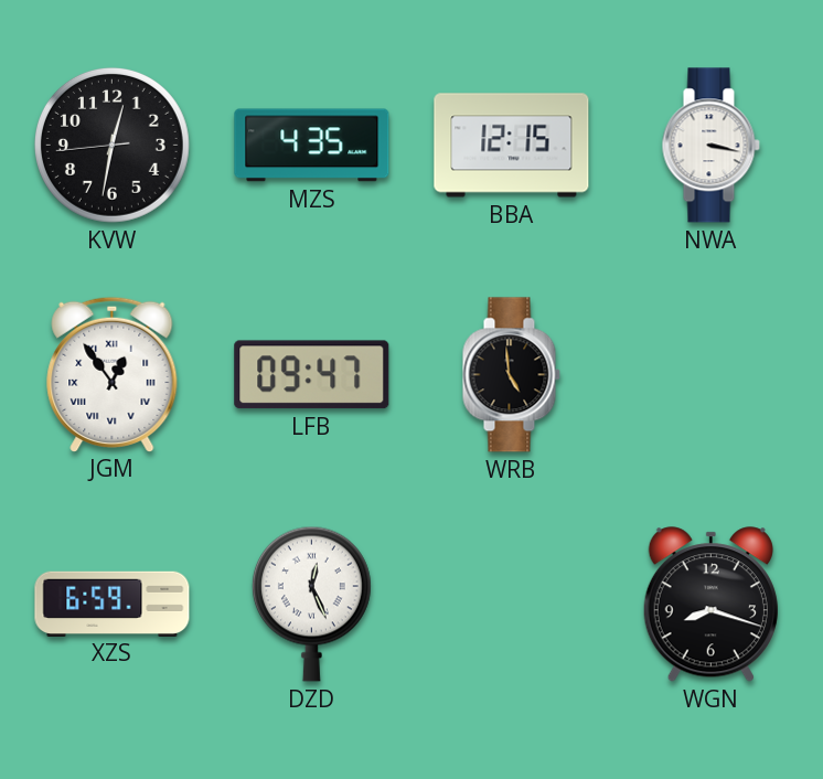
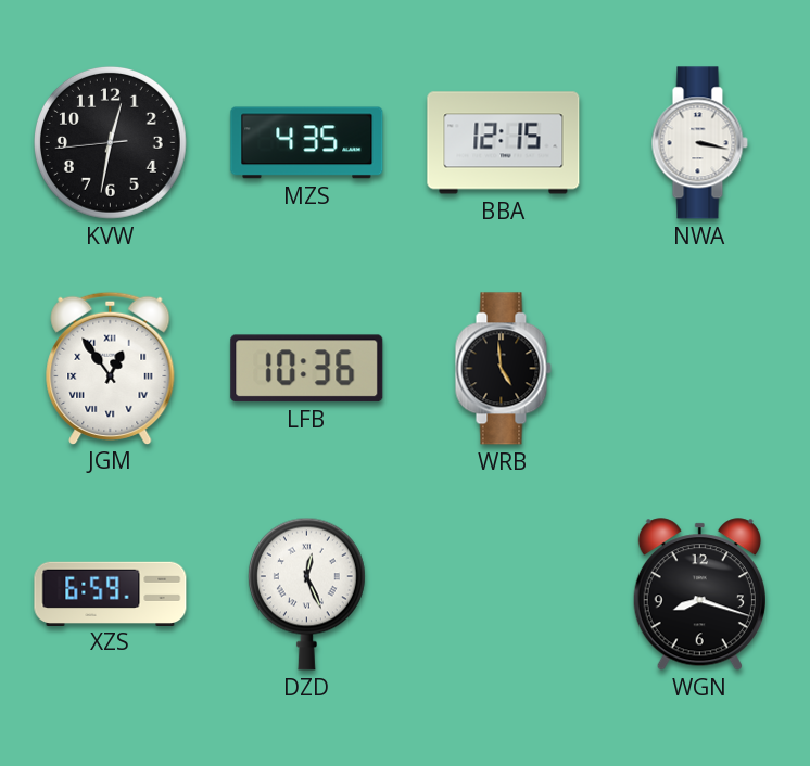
LFB: 09:47 -> 10:36 (307, 369)
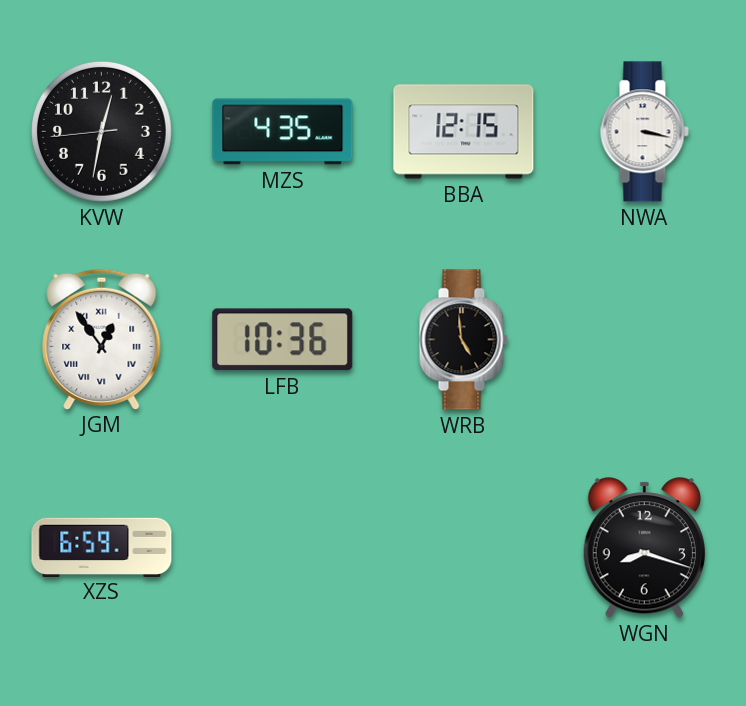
DZD: 12:26 -> none (306, 593)
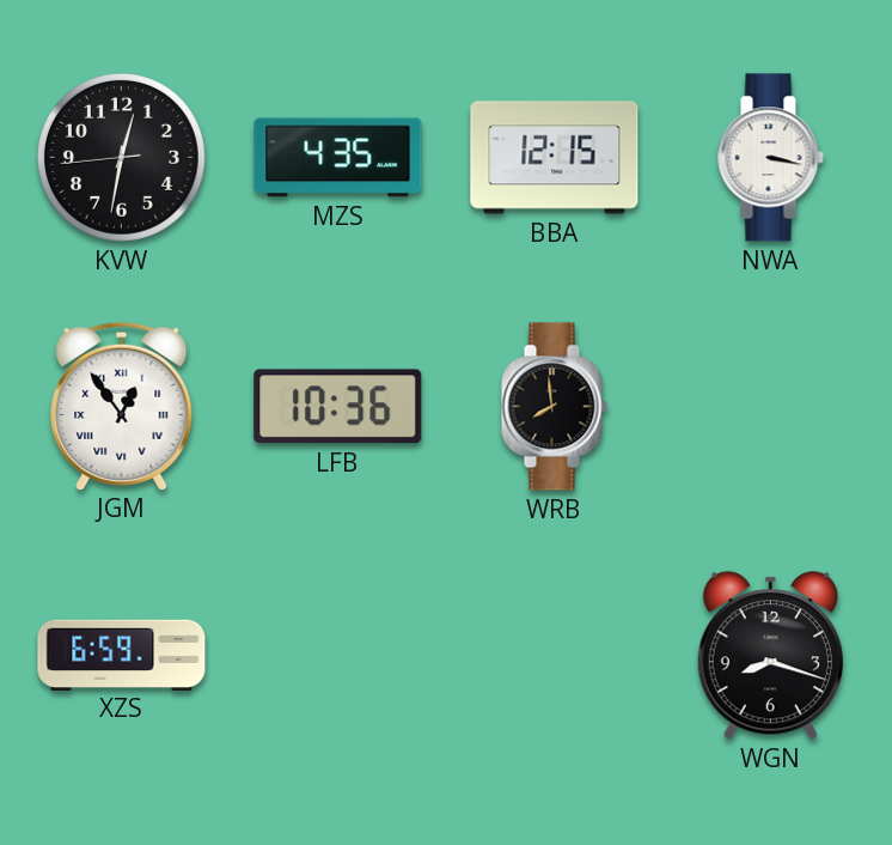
WRB: 4:59 -> 7:59 (554, 407)
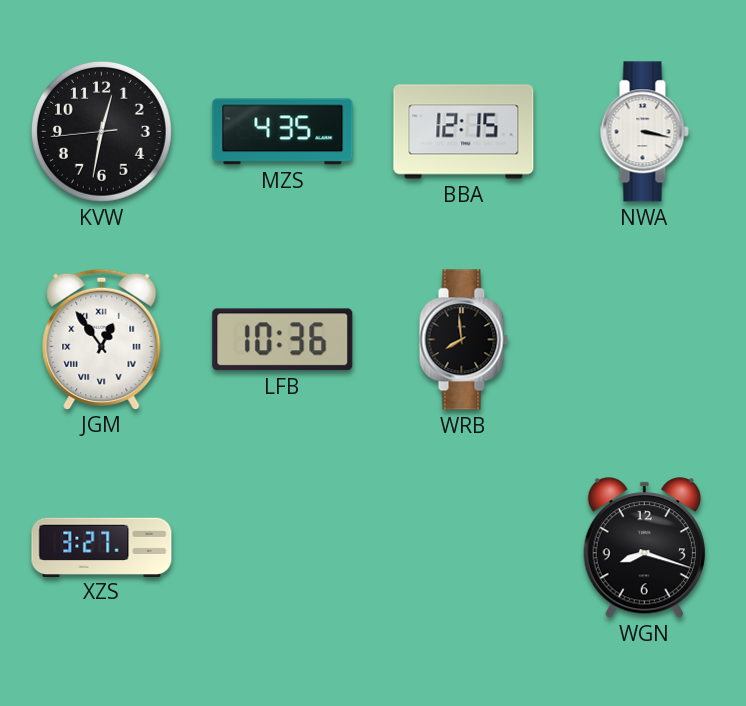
XZS: 6:59 -> 3:27 (102, 547)
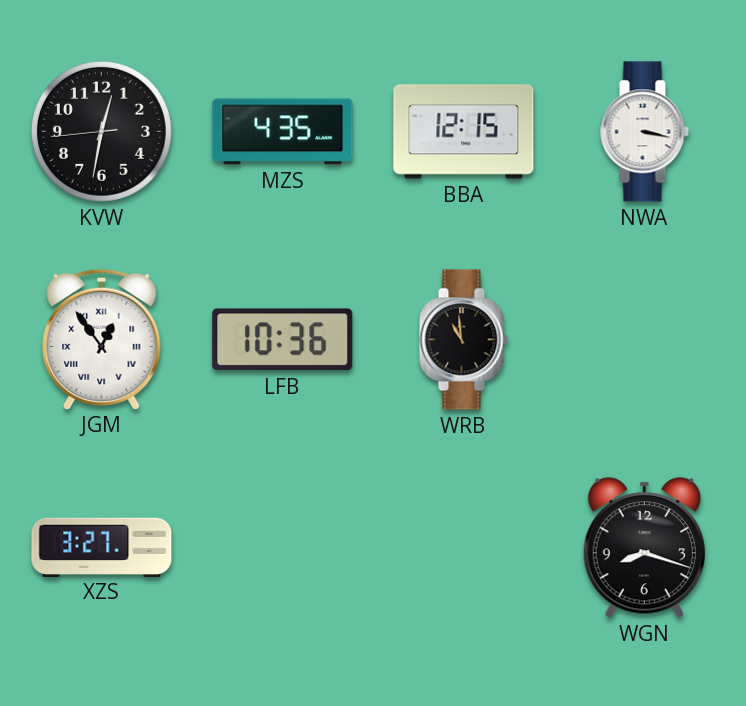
WRB: 7:59 -> 10:59 (463, 340)
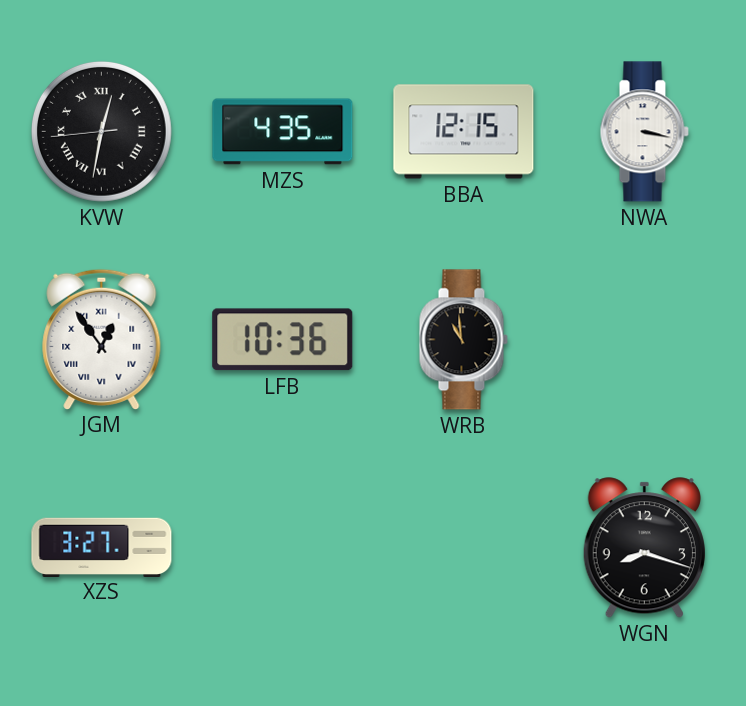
KVW numerals: Arabic -> Roman (101, 131)
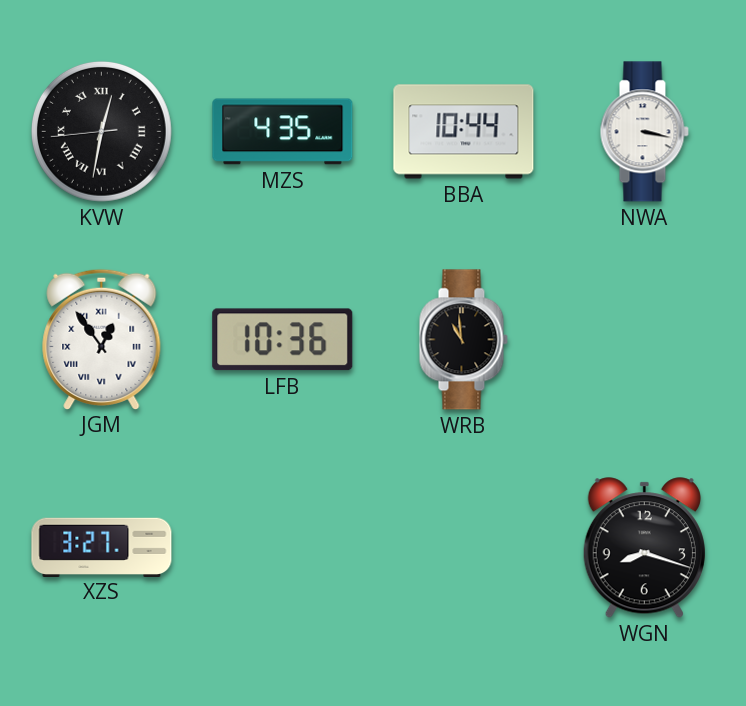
BBA: 12:15 -> 10:44 (464, 132)
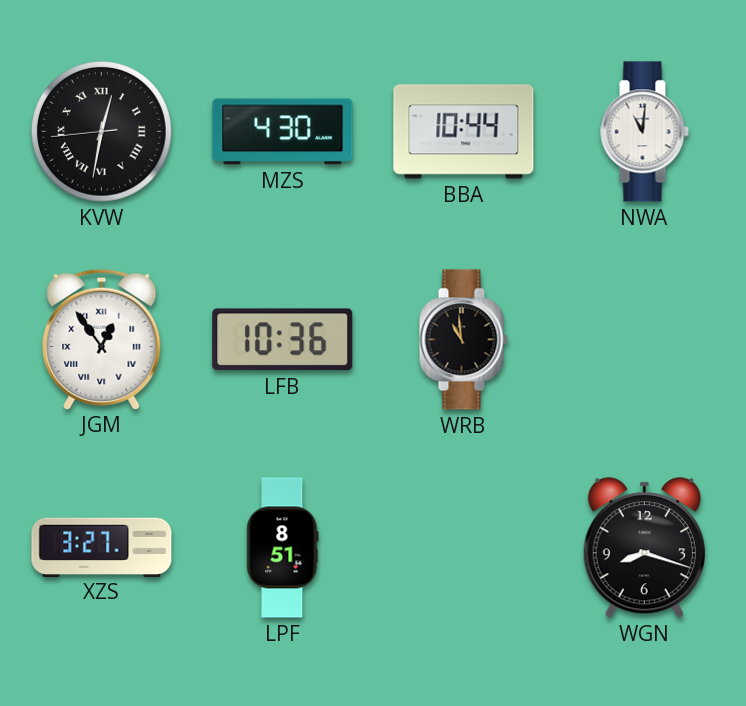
MZS: 4:35 -> 4:30 (283, 132)
NWA: 3:17 -> 11:01 (644, 132)
LPF: none -> 8:51 (283, 548)
